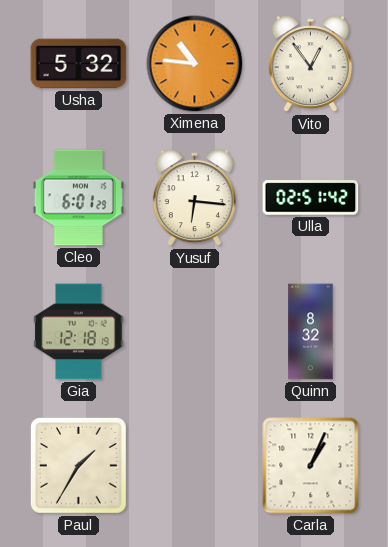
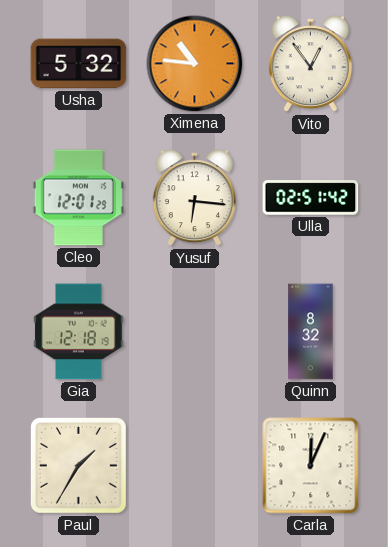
Cleo: 6:01 -> 12:01 (78, 198)
Carla: 1:04 -> 12:04 (311, 466)
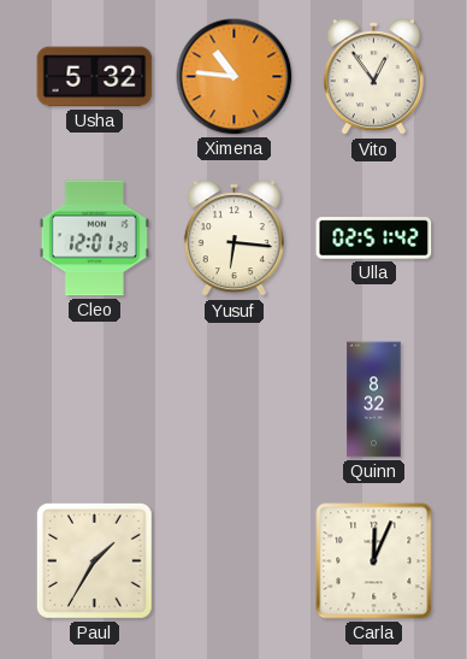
Gia: 12:18 -> none (79, 332)
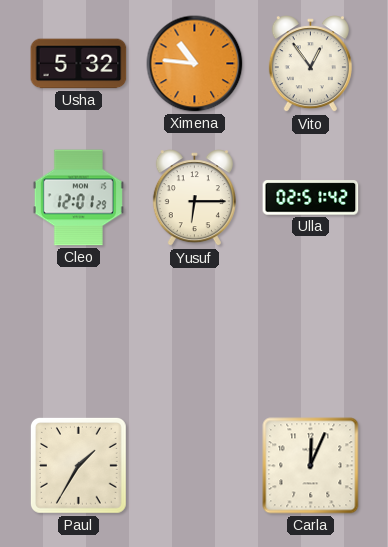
Yusuf: 6:16 -> 6:15 (194, 198)
Quinn: 8:32 -> none (374, 400)
